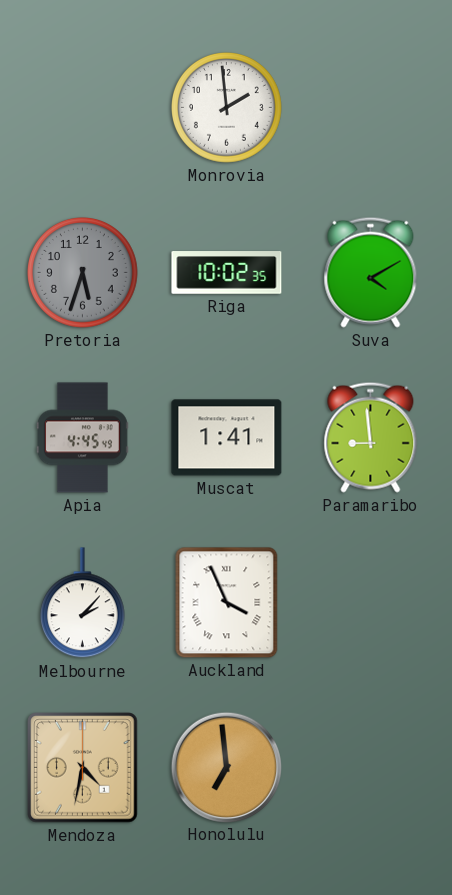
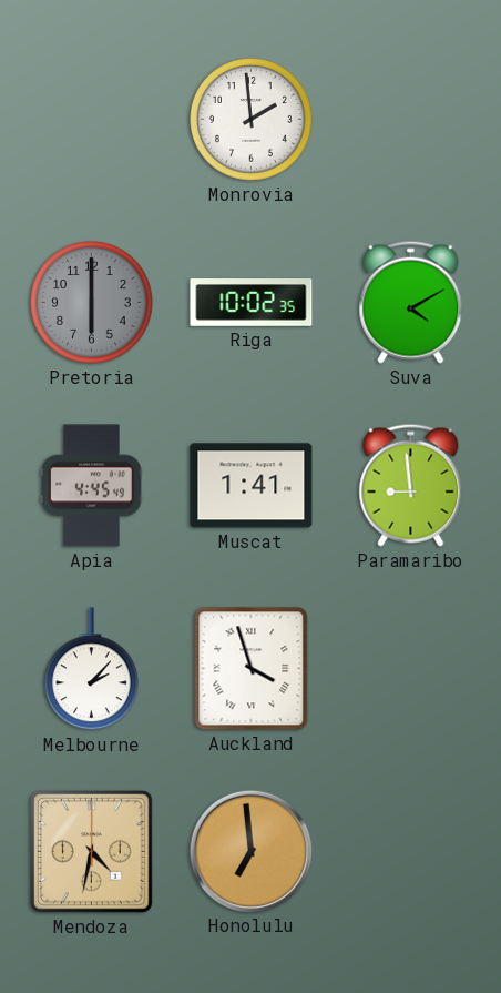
Pretoria: 5:33 -> 6:00 (92, 303)
Auckland: 3:56 -> 3:57 (252, 669)
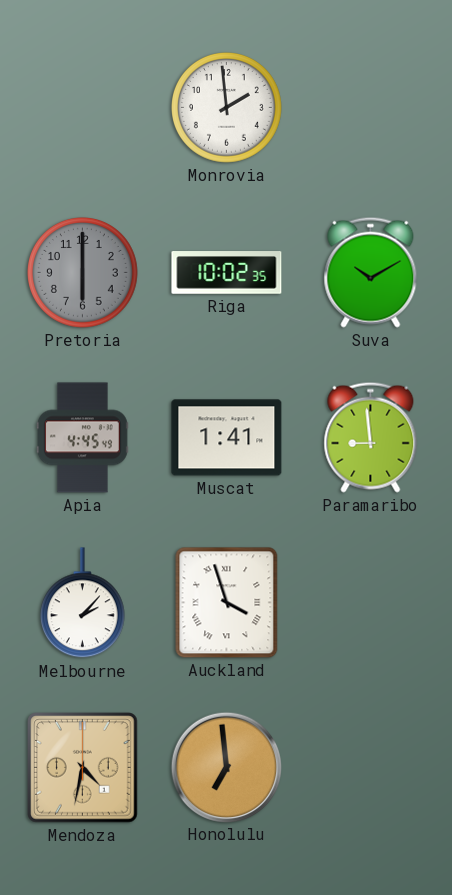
Suva: 4:10 -> 10:10 (371, 272)
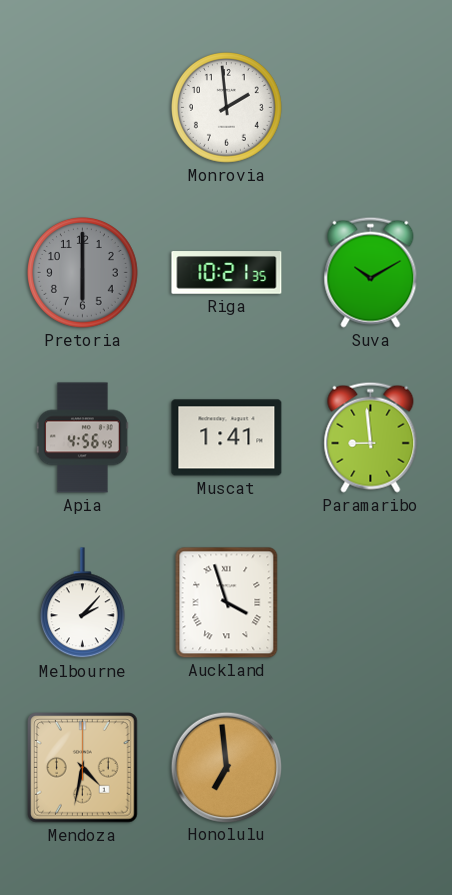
Riga: 10:02 -> 10:21 (227, 273)
Apia: 4:45 -> 4:56 (83, 438)
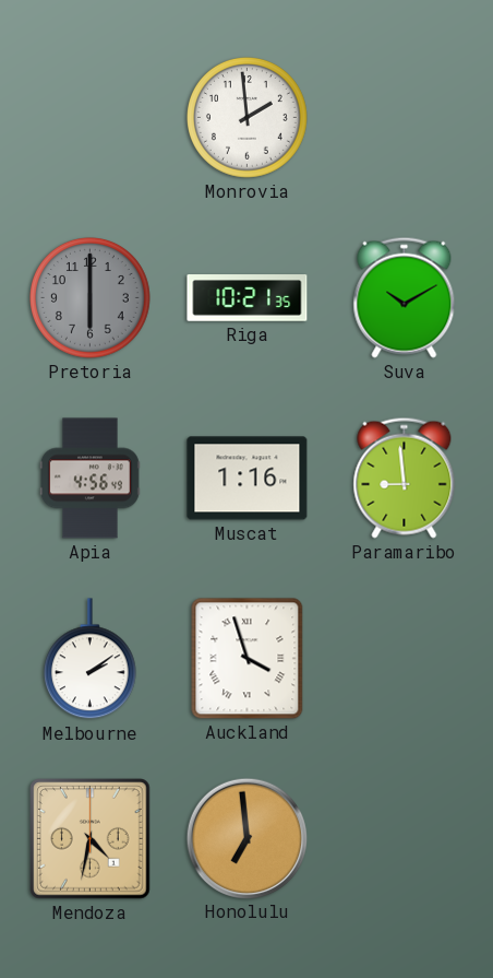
Muscat: 1:41 -> 1:16 (248, 479)
Melbourne: 2:07 -> 2:09 (89, 659)
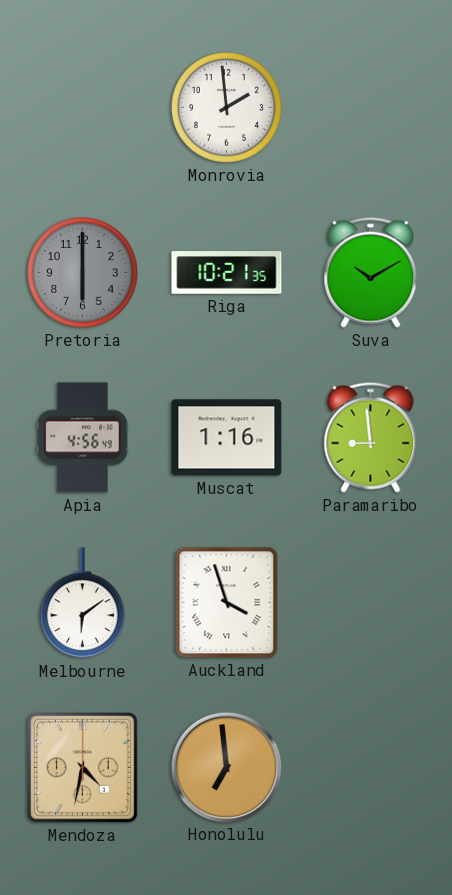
Melbourne: 2:09 -> 6:09 (82, 603)
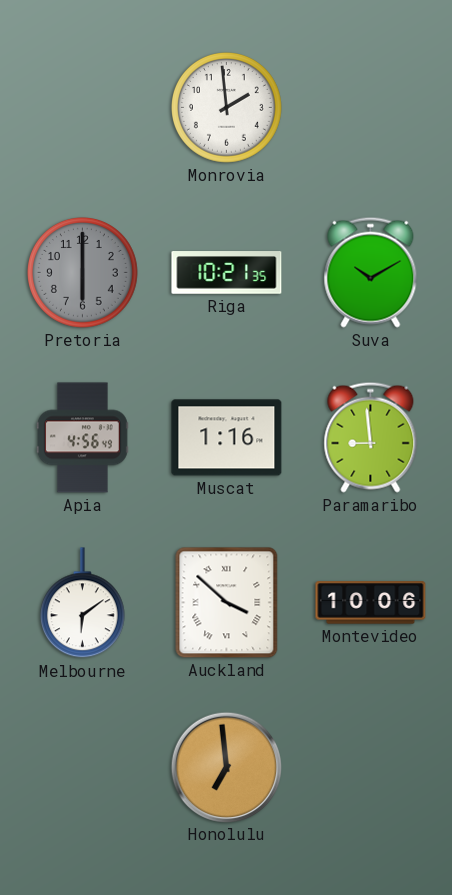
Auckland: 3:57 -> 3:52 (227, 603)
Montevideo: none -> 10:06 (371, 603)
Mendoza: 4:32 -> none (83, 768)
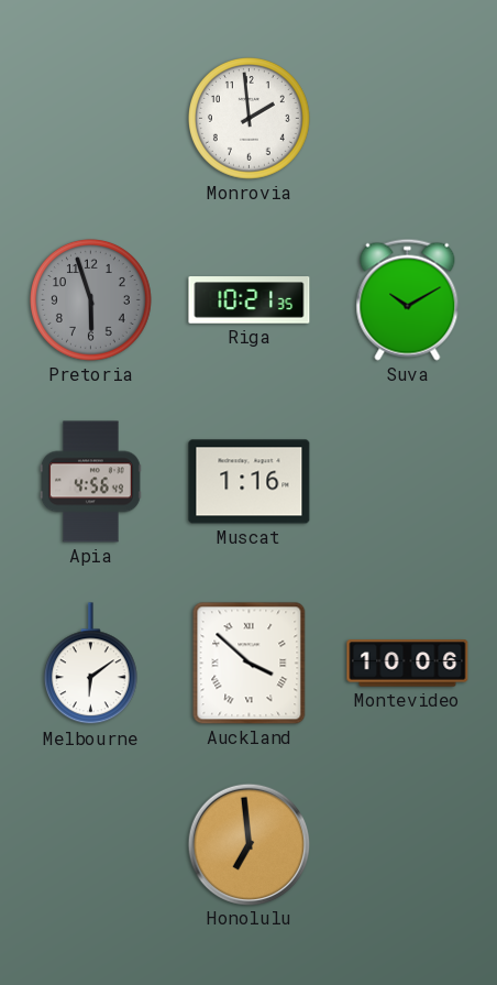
Pretoria: 6:00 -> 5:57 (91, 300)
Paramaribo: 8:59 -> none (371, 437)
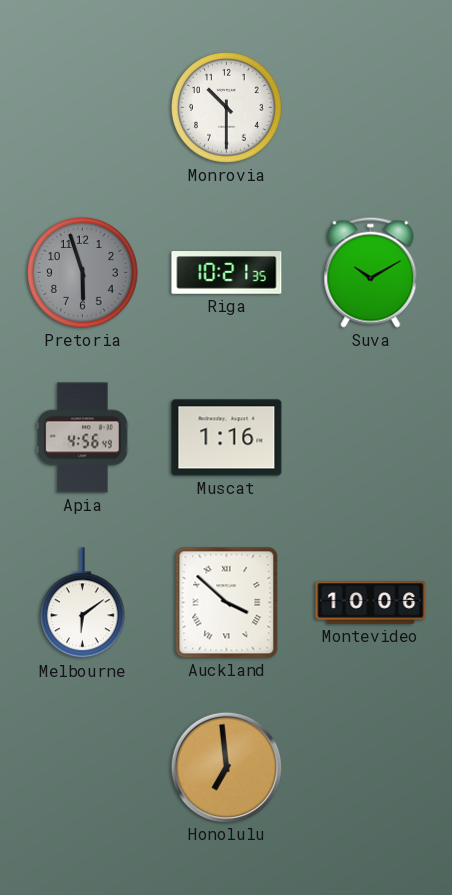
Monrovia: 1:59 -> 10:30 (227, 108)
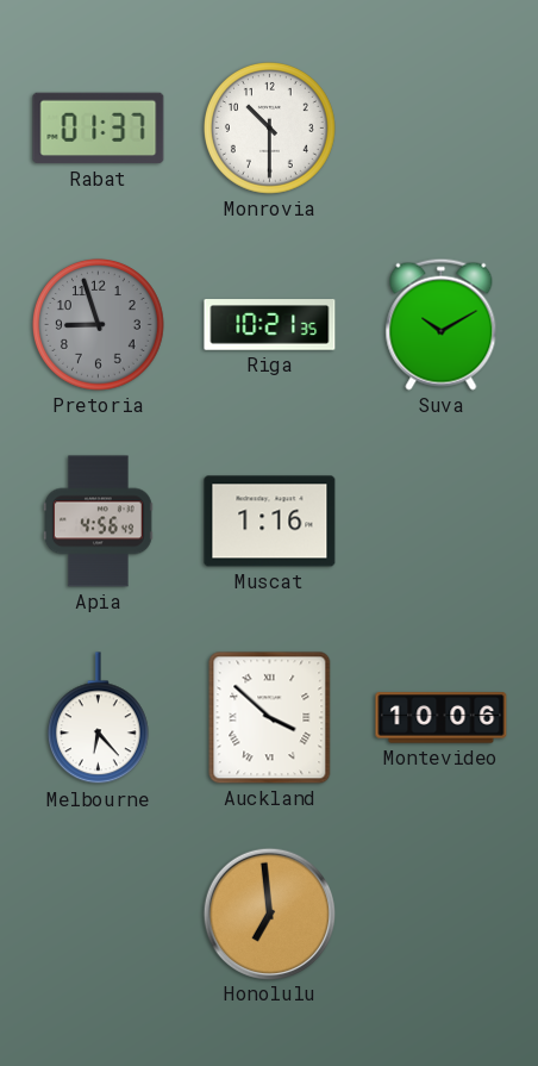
Rabat: none -> 01:37 (99, 129)
Pretoria: 5:57 -> 8:57 (99, 325)
Melbourne: 6:09 -> 6:23 (98, 718)
